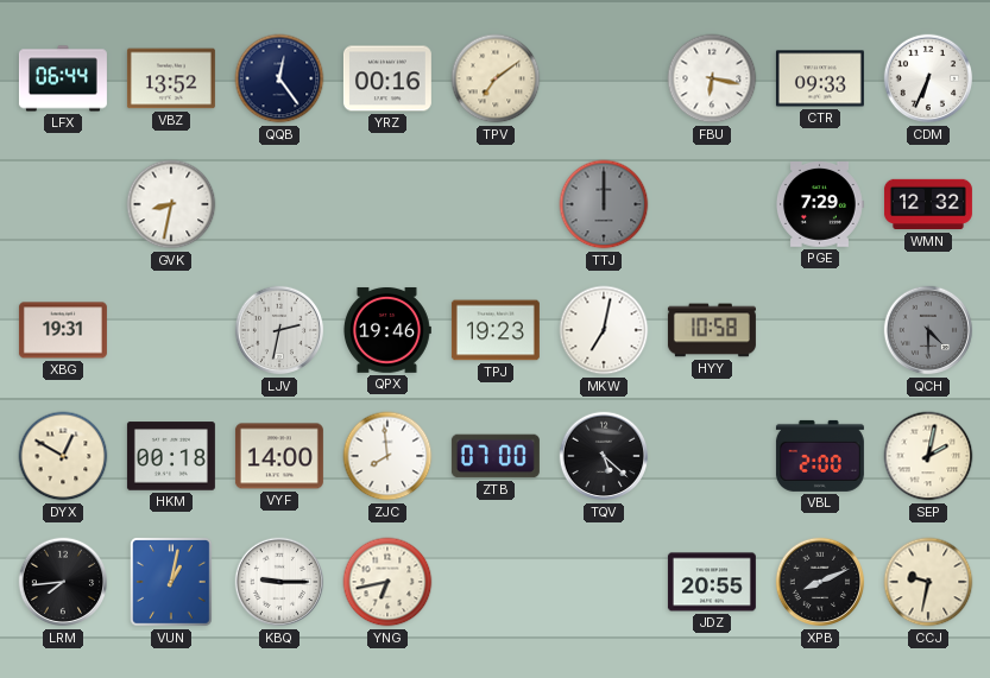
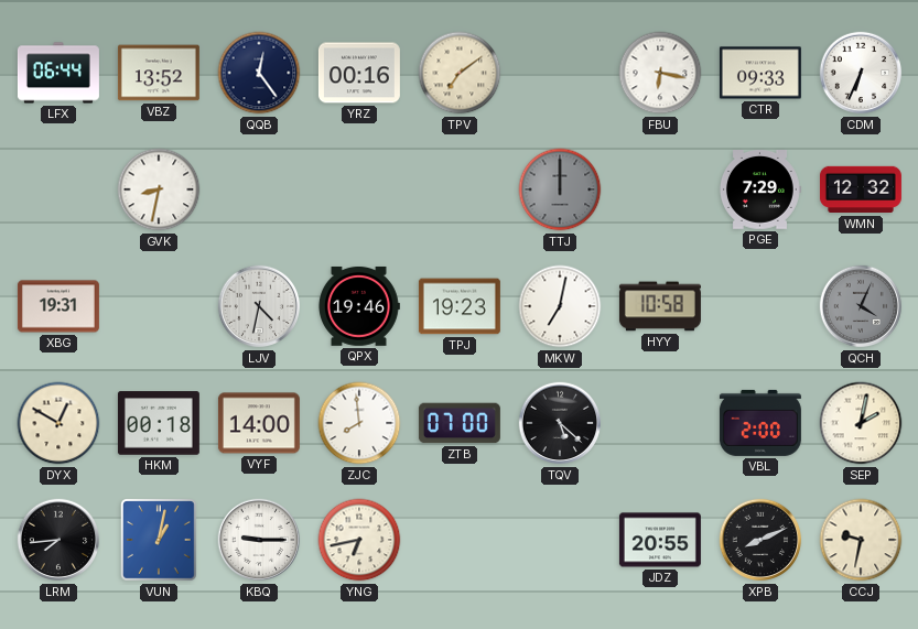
LJV: 2:32 -> 4:32 (259, 306)
QCH: 4:30 -> 4:04 (861, 306)
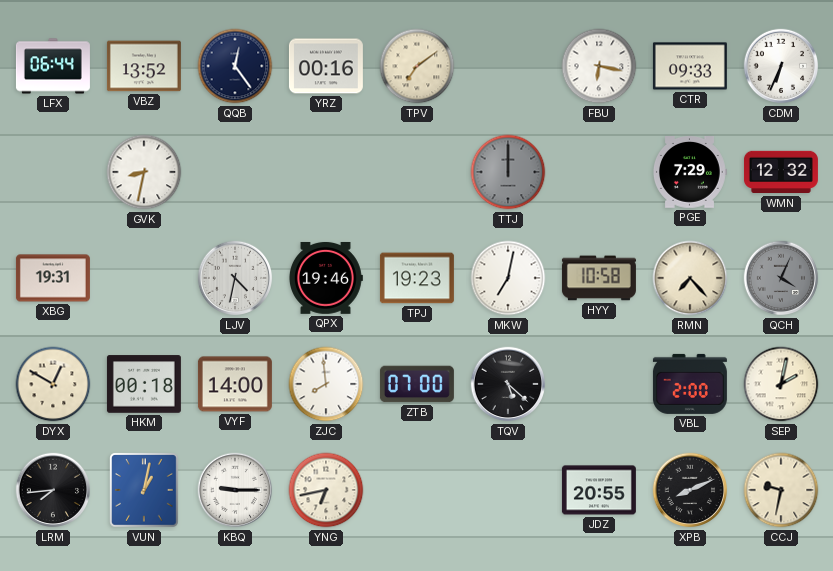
RMN: none -> 7:23 (690, 278)
